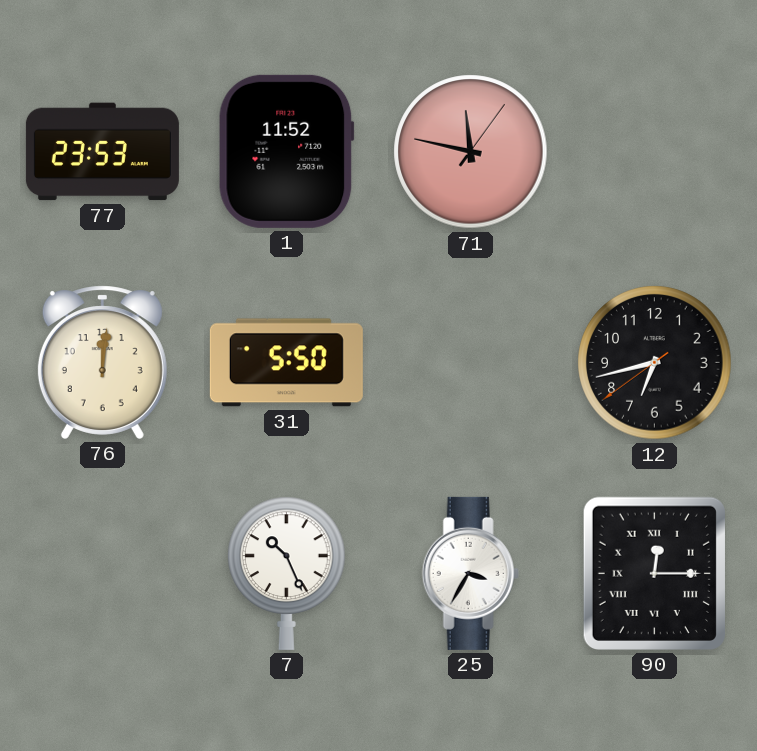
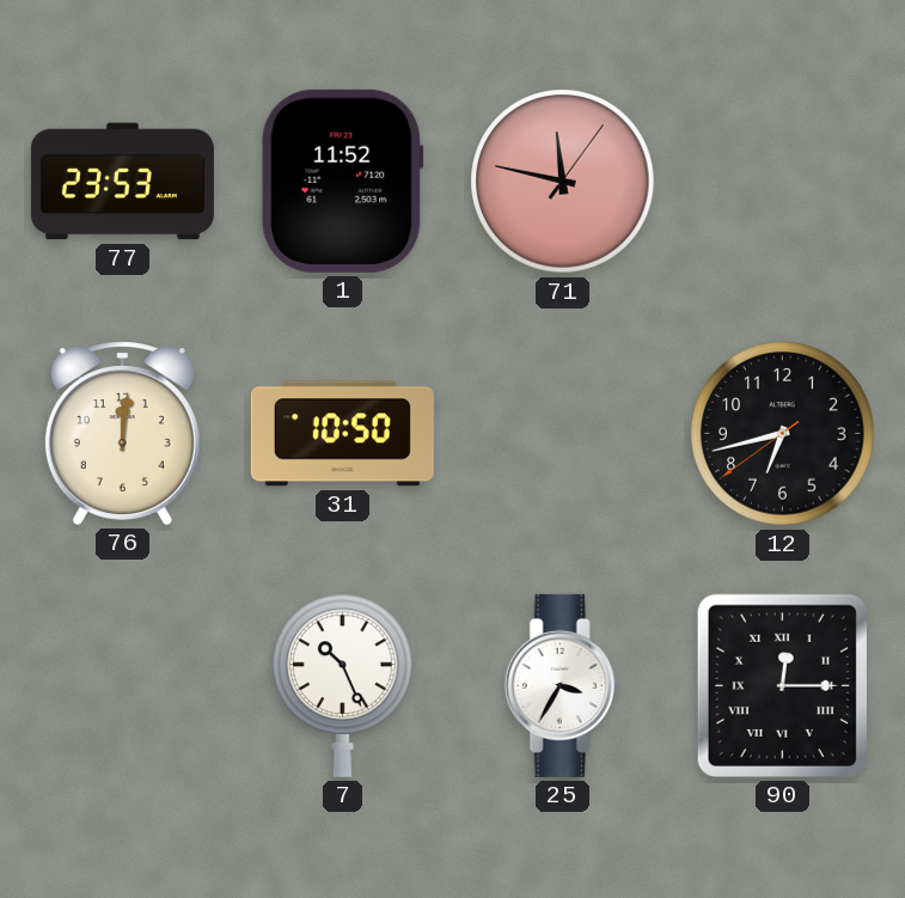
31: 5:50 -> 10:50 (342, 434)
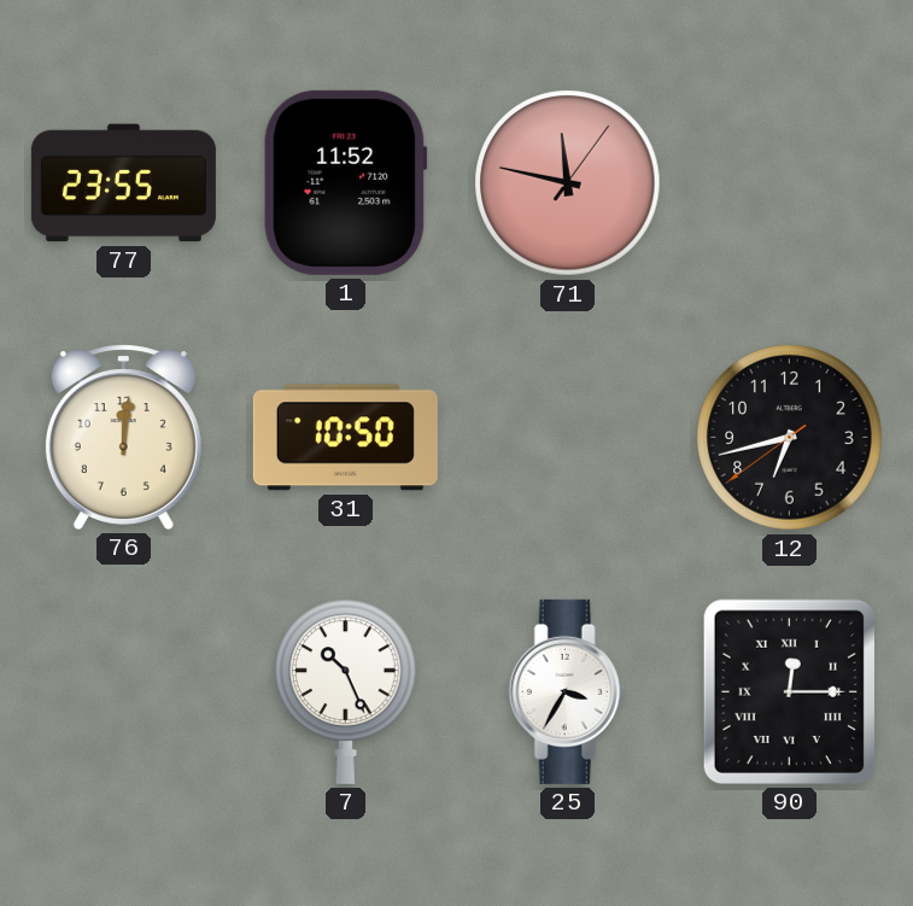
77: 23:53 -> 23:55 (123, 183)
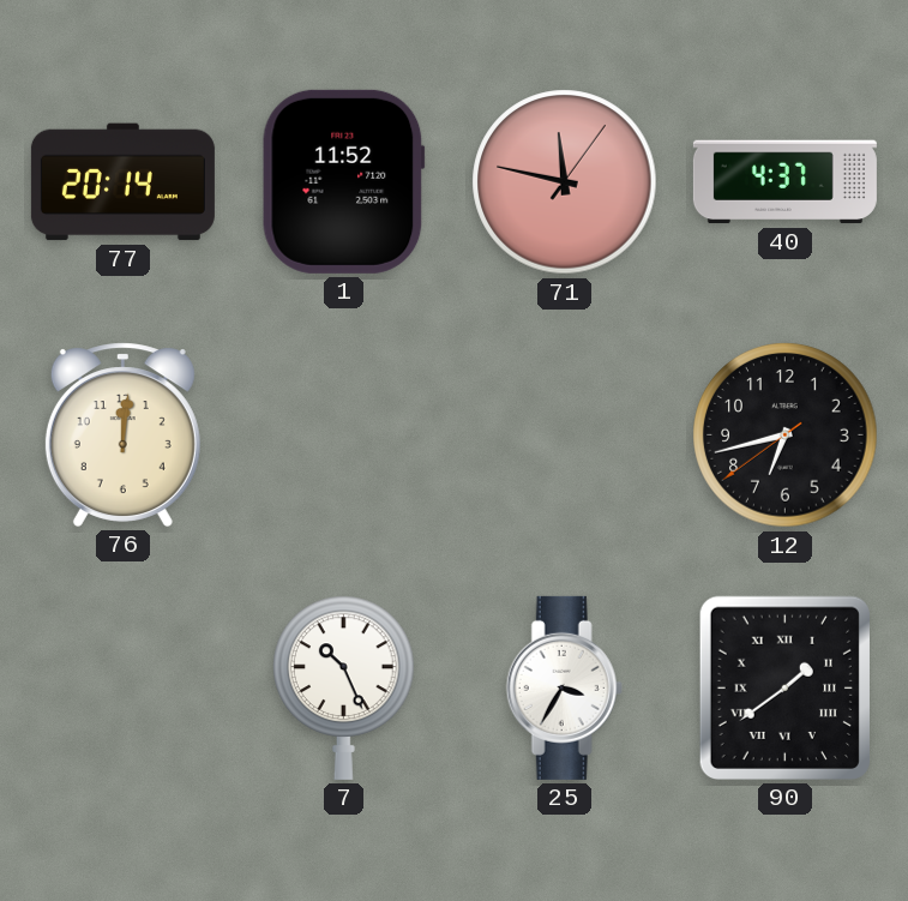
77: 23:55 -> 20:14 (122, 182)
40: none -> 4:37 (784, 182)
31: 10:50 -> none (345, 438)
90: 12:15 -> 1:39 (784, 687)
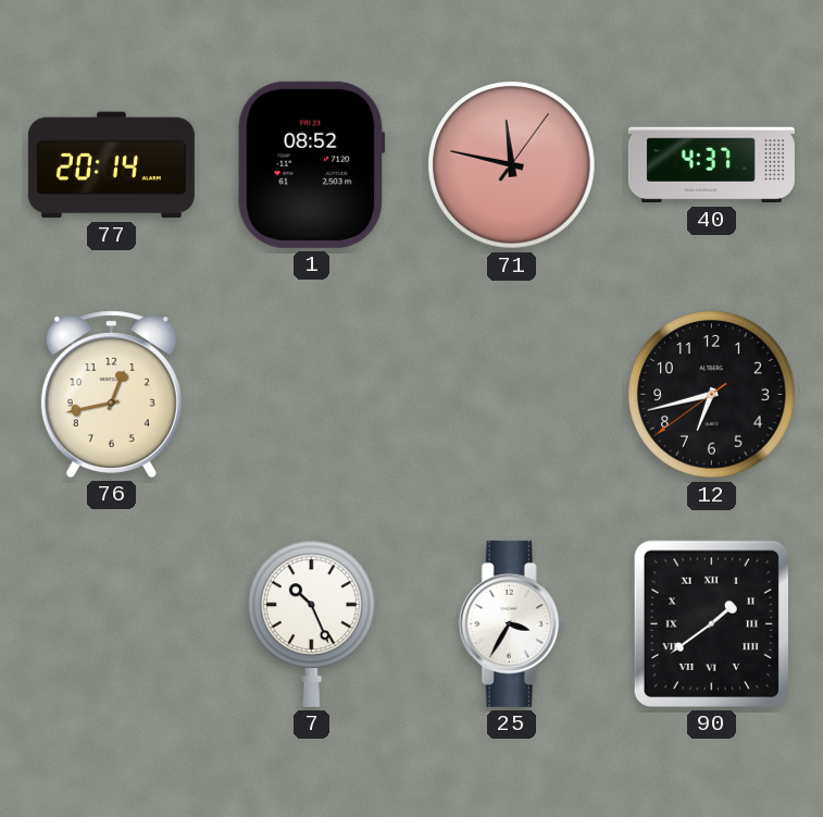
1: 11:52 -> 08:52 (311, 164)
76: 12:01 -> 12:43 (111, 394)
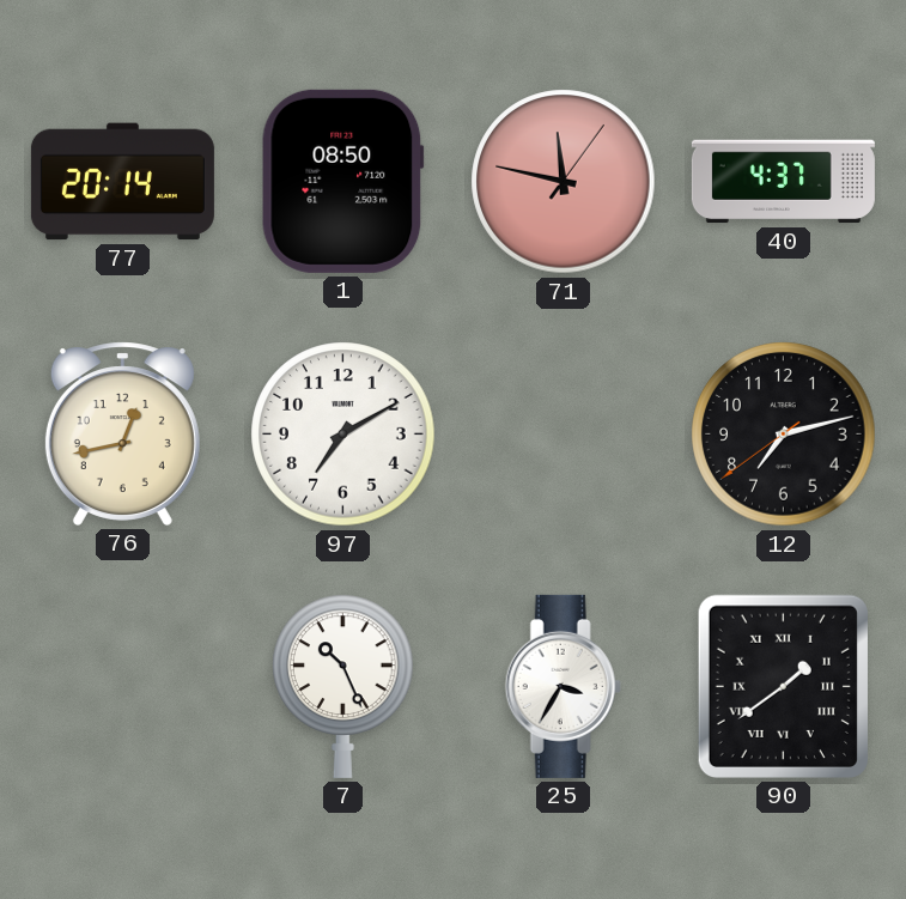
1: 08:52 -> 08:50 (342, 181)
97: none -> 7:10 (343, 435)
12: 6:42 -> 7:12 (784, 435)
